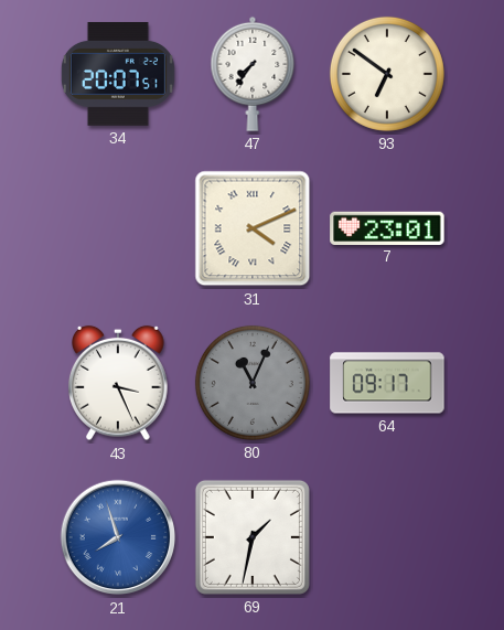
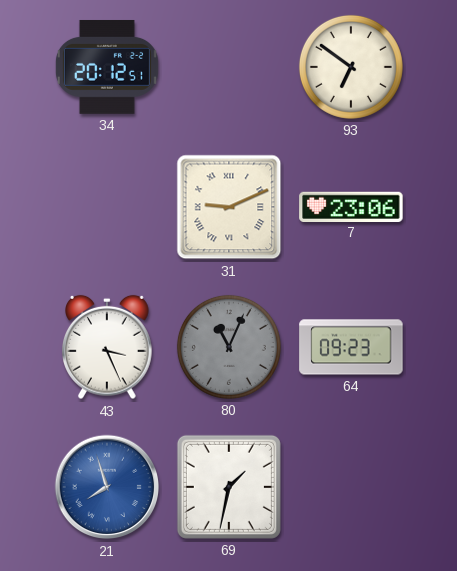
34: 20:07 -> 20:12 (107, 67)
47: 7:36 -> none (253, 74)
31: 4:11 -> 9:11 (229, 207)
7: 23:01 -> 23:06 (351, 206)
64: 09:17 -> 09:23 (351, 347)
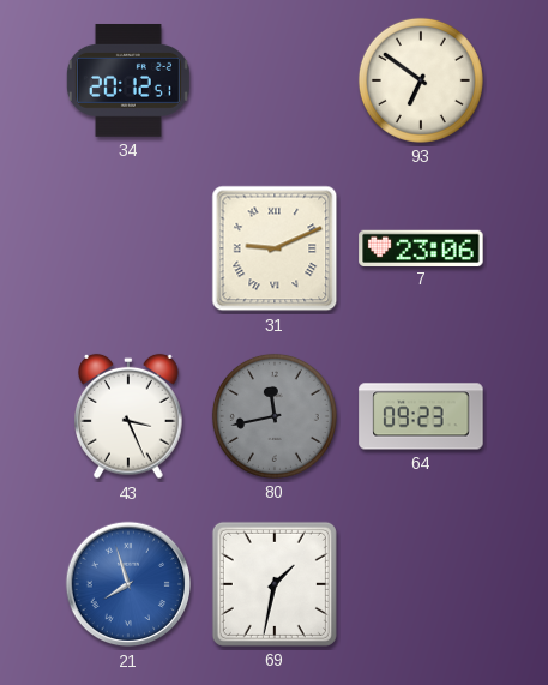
80: 11:04 -> 11:43 (275, 416)
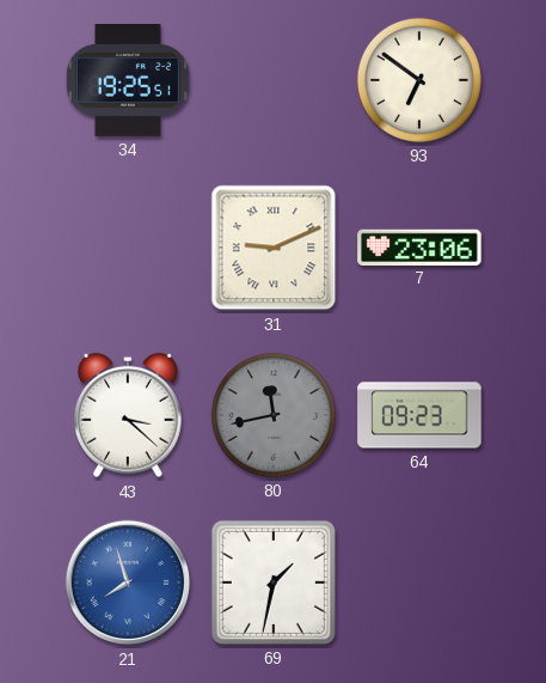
34: 20:12 -> 19:25 (128, 80)
43: 3:26 -> 3:22 (129, 415)
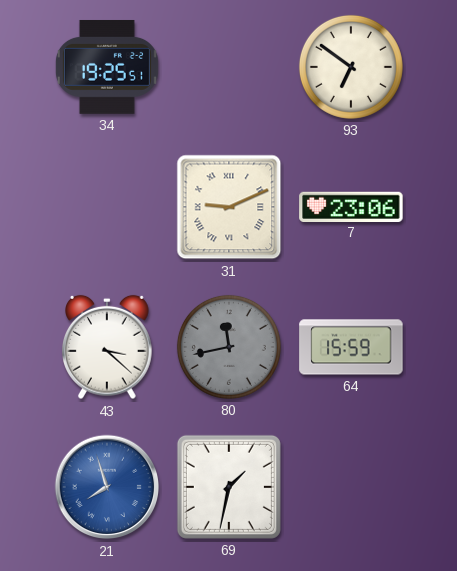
64: 09:23 -> 15:59 (351, 347)
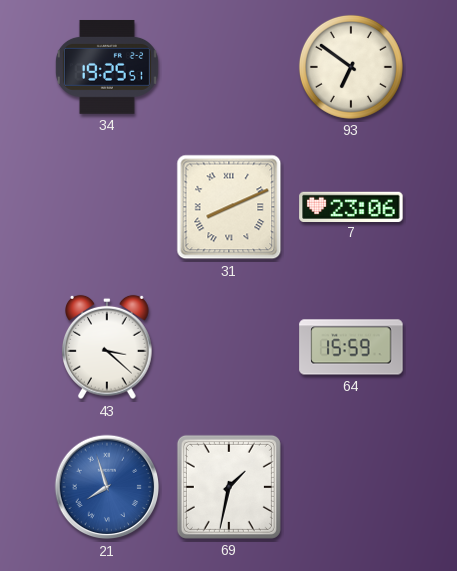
31: 9:11 -> 8:11 (229, 207)
80: 11:43 -> none (229, 347)
